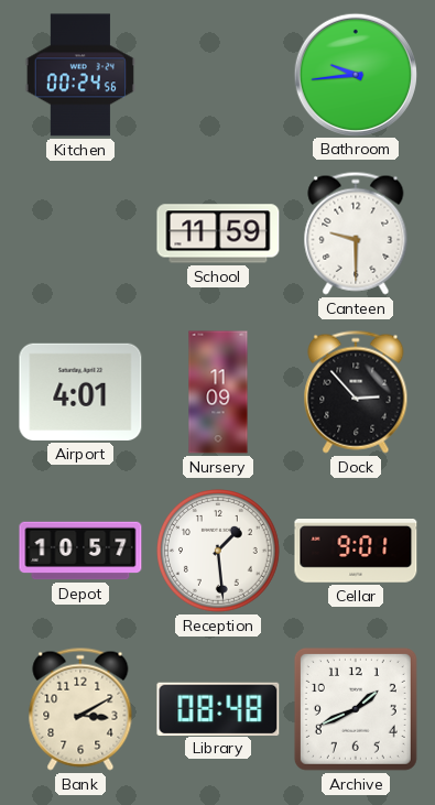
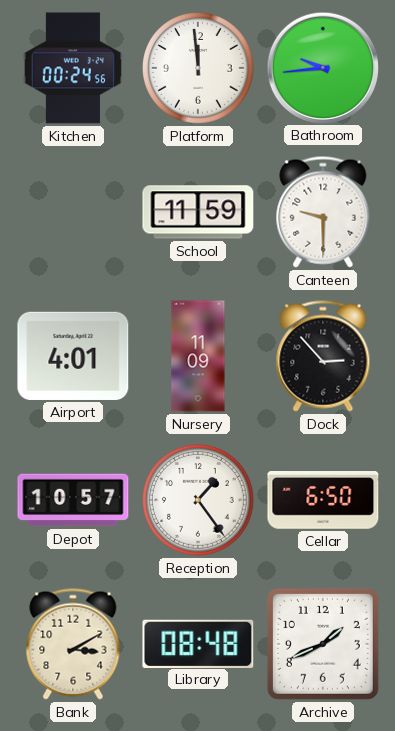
Platform: none -> 11:59 (199, 69)
Reception: 1:29 -> 1:24 (199, 501)
Cellar: 9:01 -> 6:50 (323, 501)
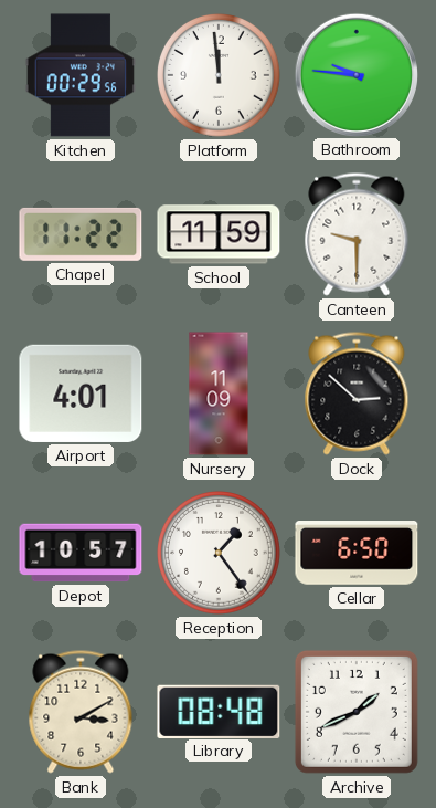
Kitchen: 00:24 -> 00:29 (81, 75)
Bathroom: 9:44 -> 9:46 (355, 74)
Chapel: none -> 11:22 (81, 234)
Dock: 2:53 -> 2:52 (357, 393)
